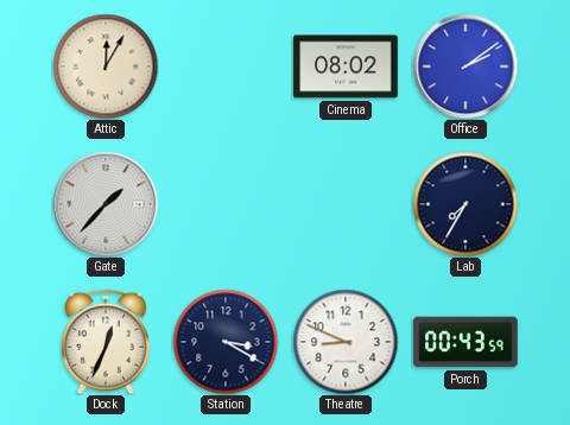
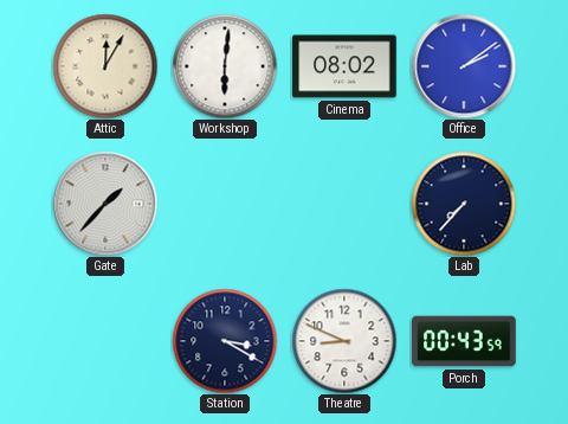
Workshop: none -> 6:01 (225, 66)
Lab: 7:35 -> 7:37 (464, 204)
Dock: 12:34 -> none (107, 342)
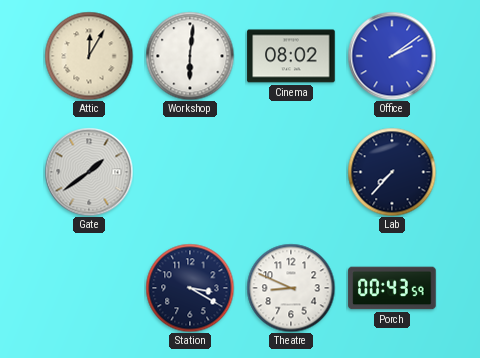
Gate: 1:37 -> 1:39 (89, 172)
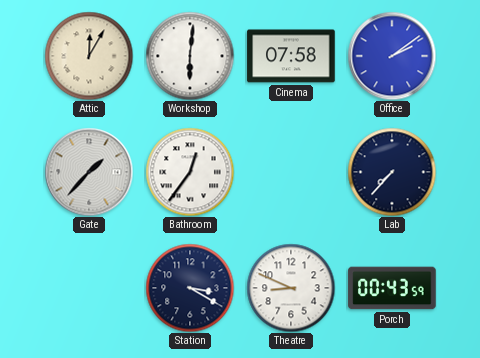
Cinema: 08:02 -> 07:58 (291, 56)
Gate: 1:39 -> 1:37 (89, 172)
Bathroom: none -> 12:36 (190, 172)
